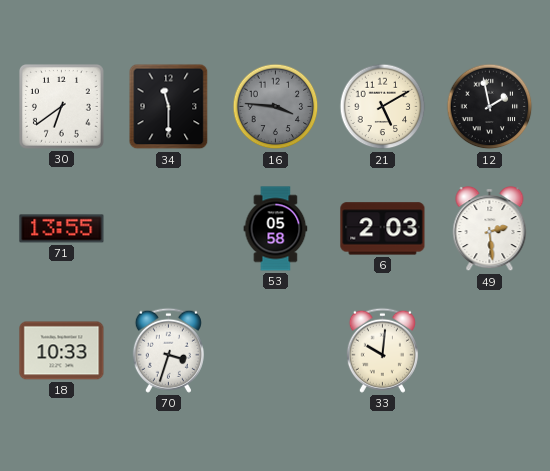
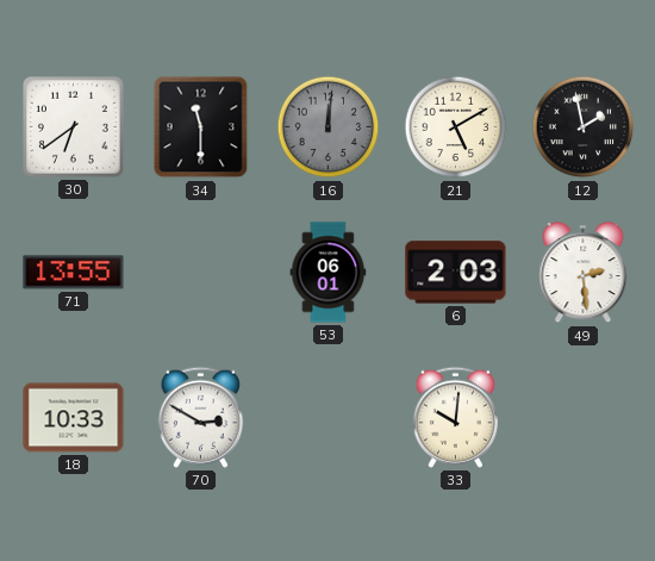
16: 3:46 -> 12:01 (329, 127)
53: 05:58 -> 06:01 (329, 273)
70: 3:33 -> 2:50 (200, 417)
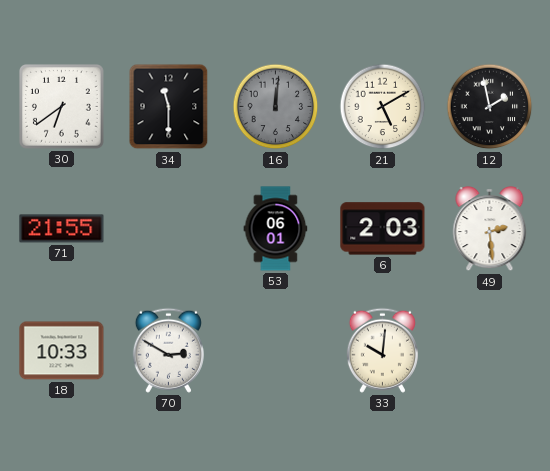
71: 13:55 -> 21:55 (62, 229)
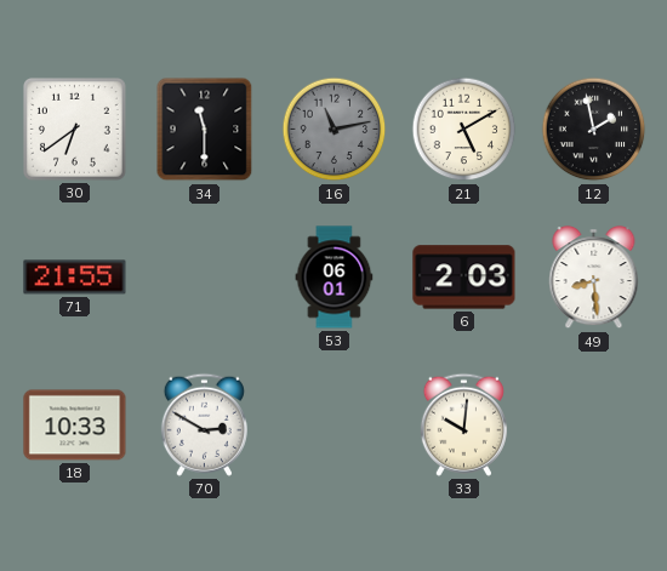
16: 12:01 -> 11:13 (335, 130)
49: 2:29 -> 8:29 (594, 279)
